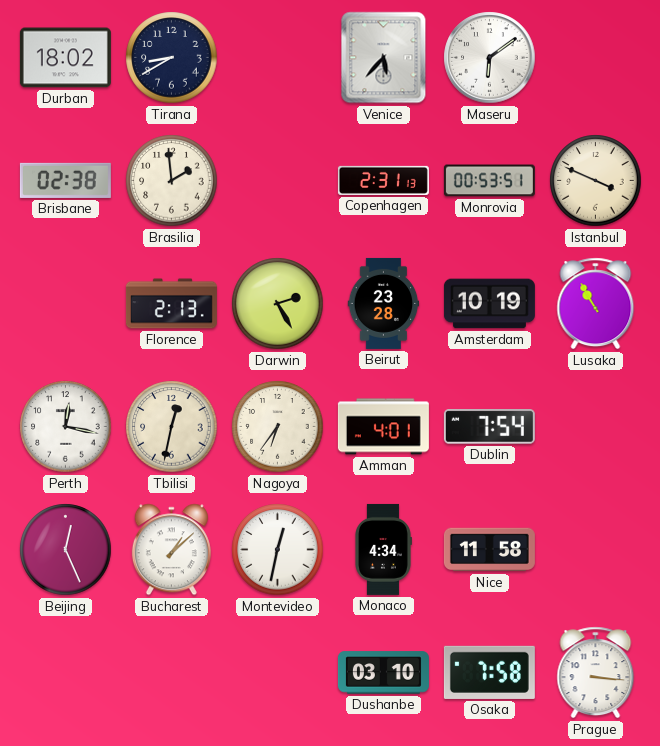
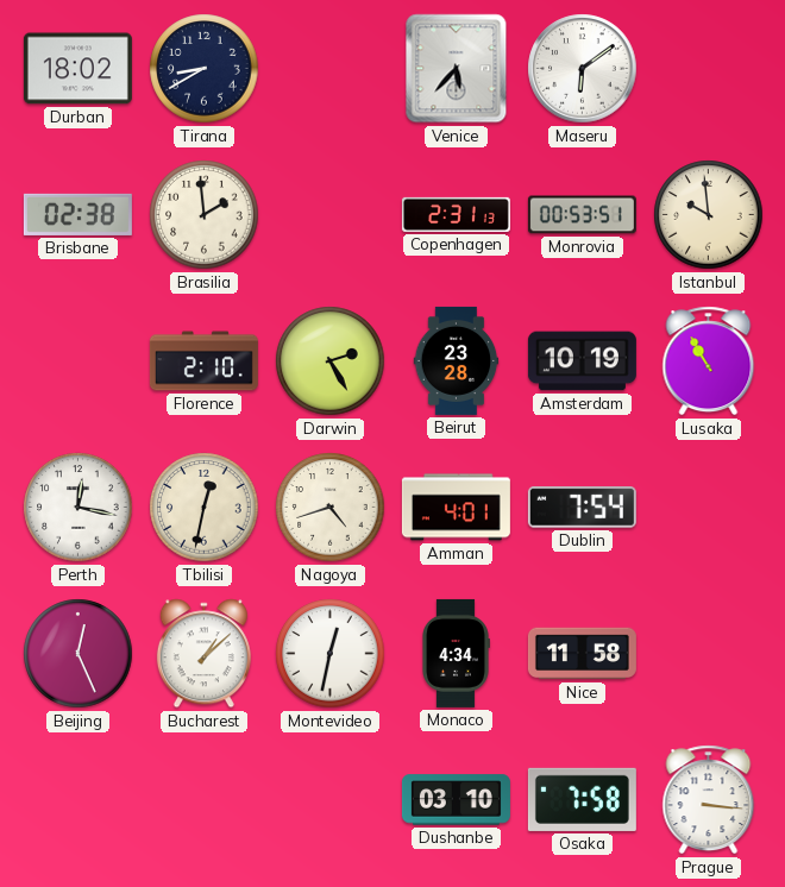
Istanbul: 3:49 -> 9:59 (709, 215)
Florence: 2:13 -> 2:10 (203, 361)
Nagoya: 6:36 -> 4:42 (331, 508)
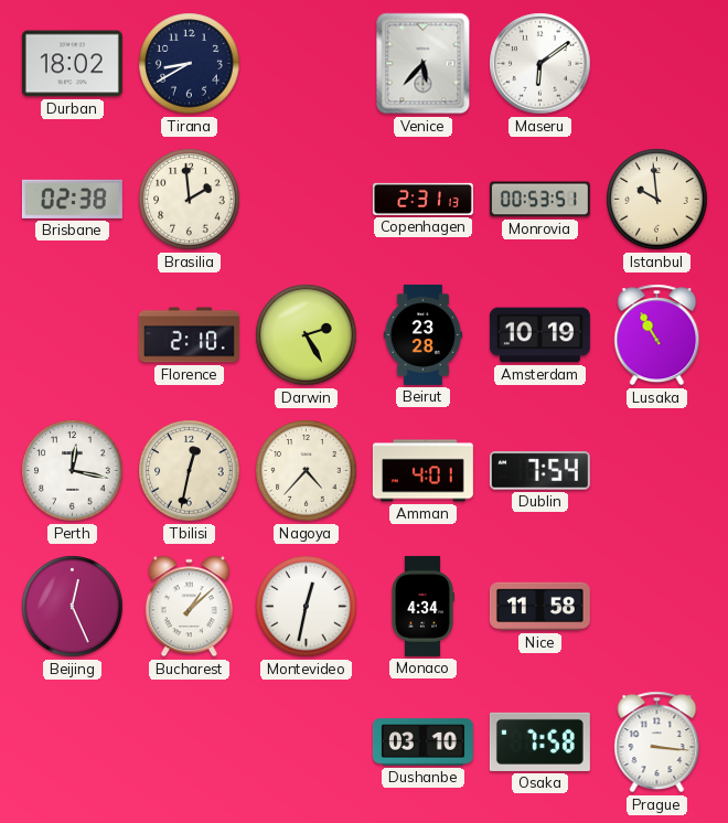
Nagoya: 4:42 -> 4:37 (307, 471)
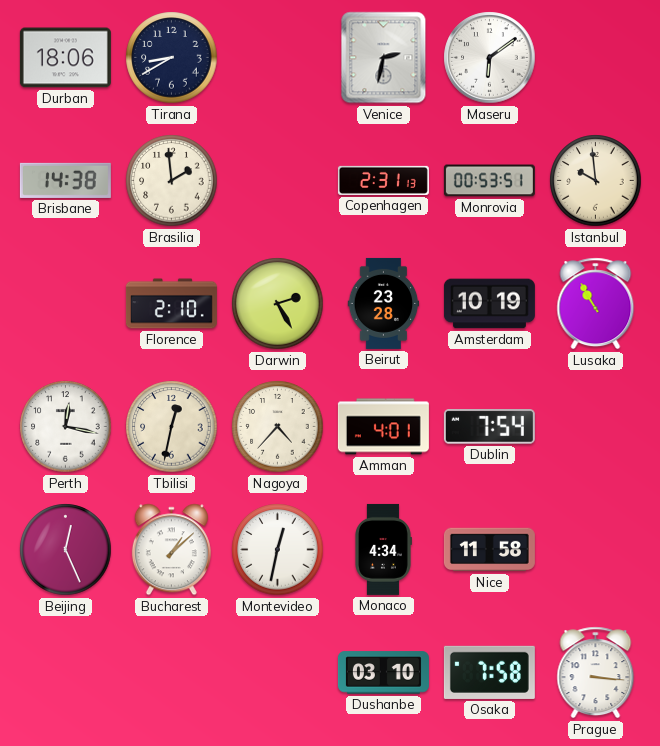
Durban: 18:02 -> 18:06 (65, 58)
Venice: 5:37 -> 2:32 (384, 58)
Brisbane: 02:38 -> 14:38 (65, 180)
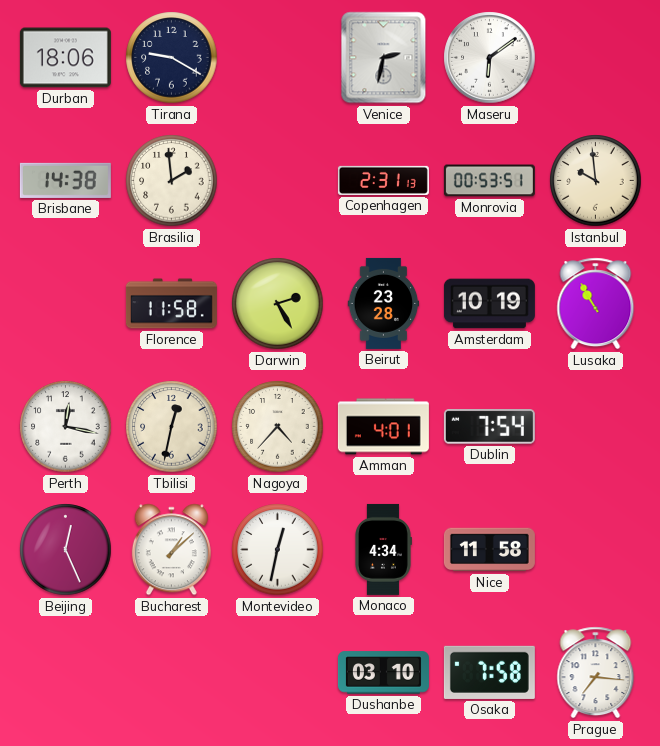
Tirana: 8:40 -> 9:20 (172, 58)
Florence: 2:10 -> 11:58 (171, 304)
Prague: 3:16 -> 7:16 (596, 673)
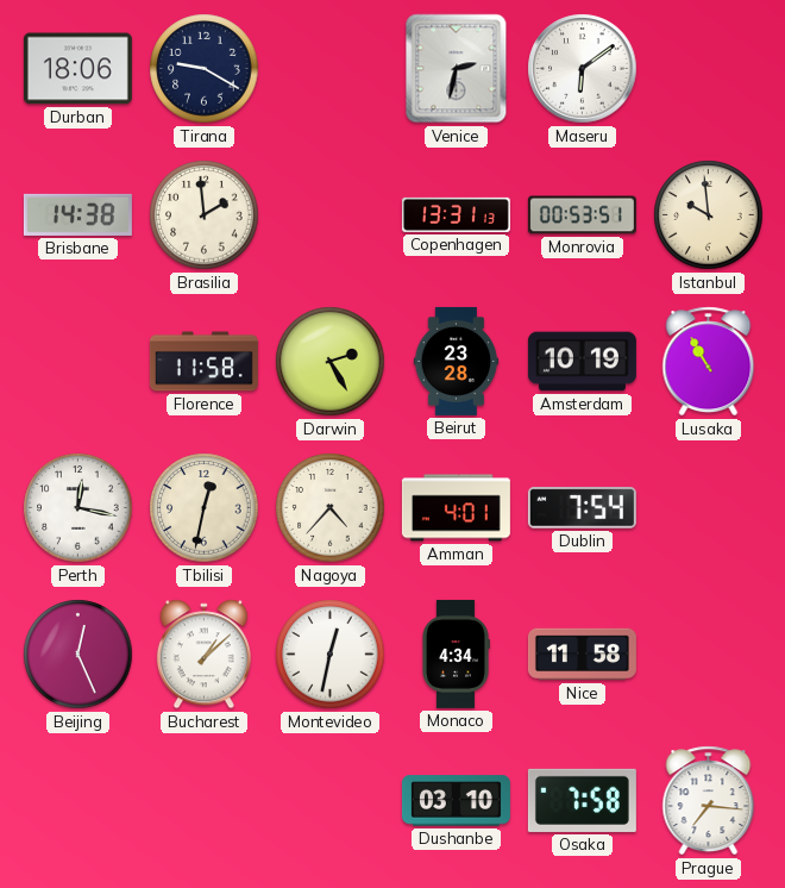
Copenhagen: 2:31 -> 13:31 (456, 214)
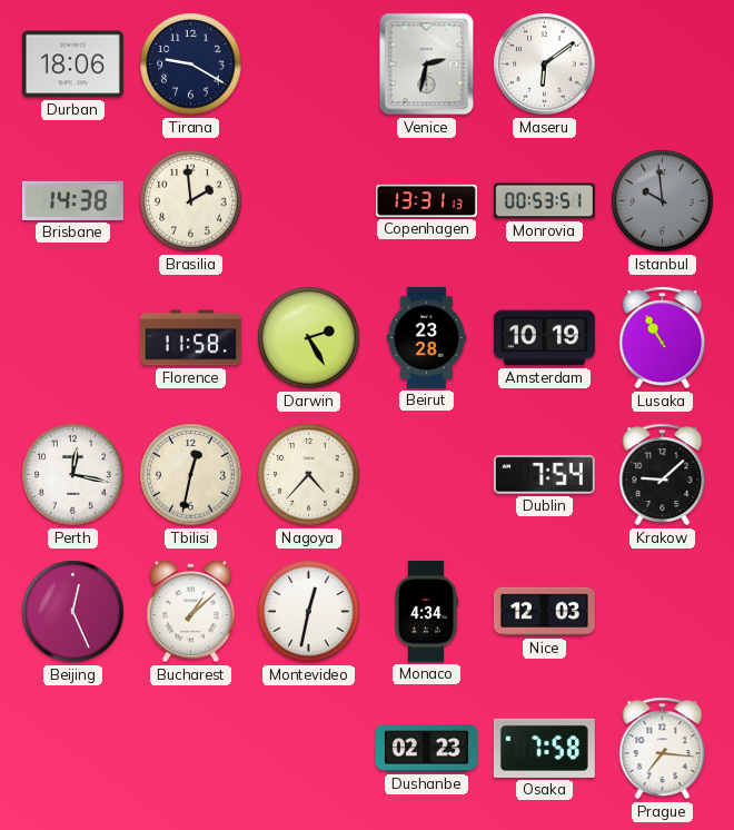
Istanbul dial: cream -> grey (663, 201)
Amman: 4:01 -> none (456, 508)
Krakow: none -> 9:08 (663, 475)
Nice: 11:58 -> 12:03 (544, 612)
Dushanbe: 03:10 -> 02:23 (426, 749)
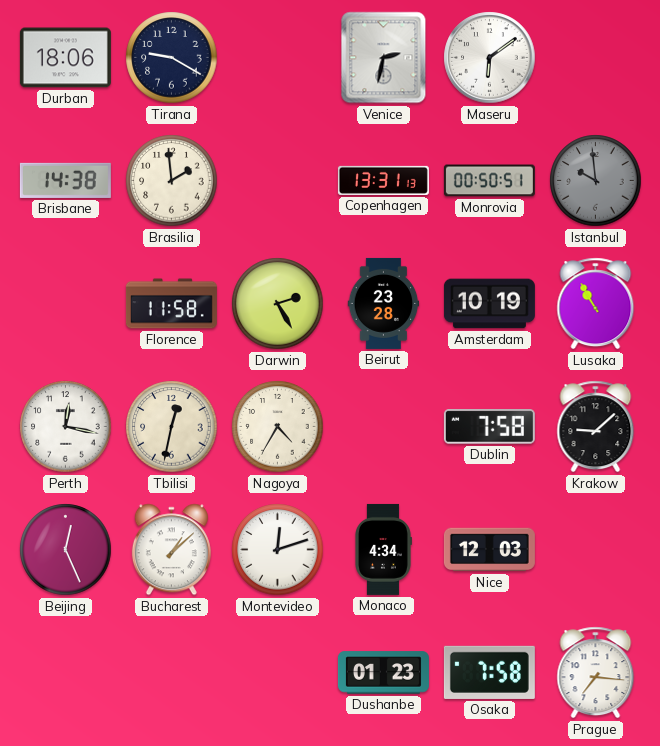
Monrovia: 00:53 -> 00:50 (489, 181)
Nagoya: 4:37 -> 4:35 (278, 427)
Dublin: 7:54 -> 7:58 (489, 427)
Montevideo: 12:32 -> 12:12 (278, 550)
Dushanbe: 02:23 -> 01:23 (383, 673)
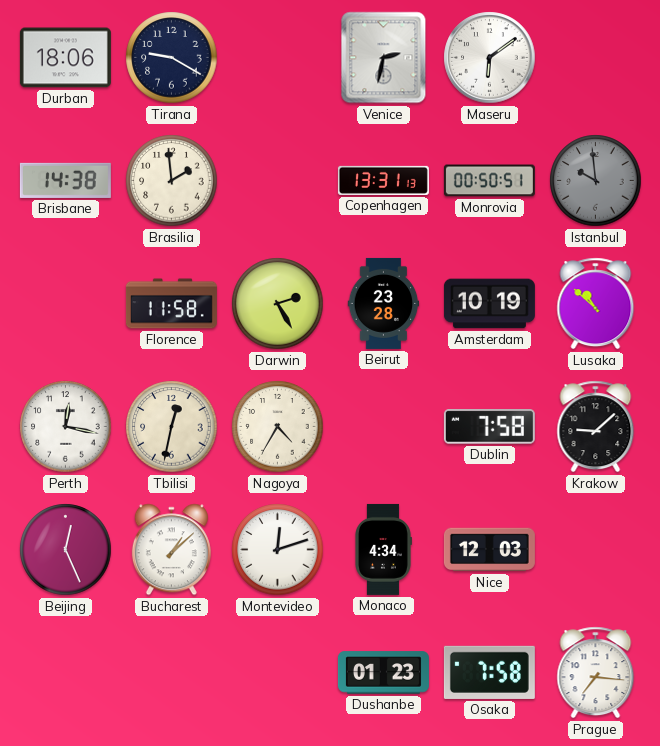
Lusaka: 10:55 -> 10:52 (596, 304)
